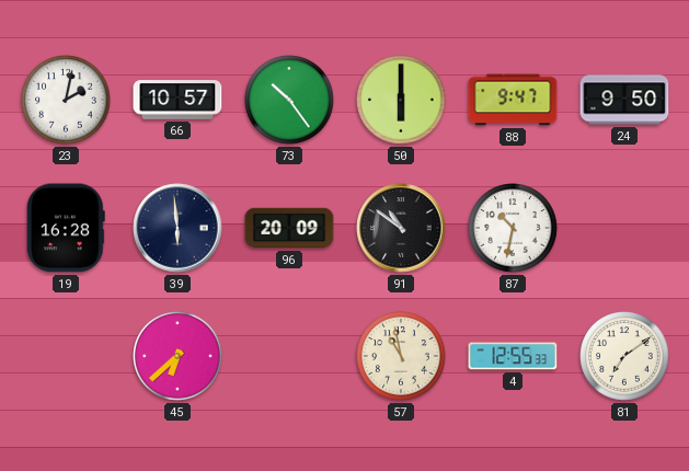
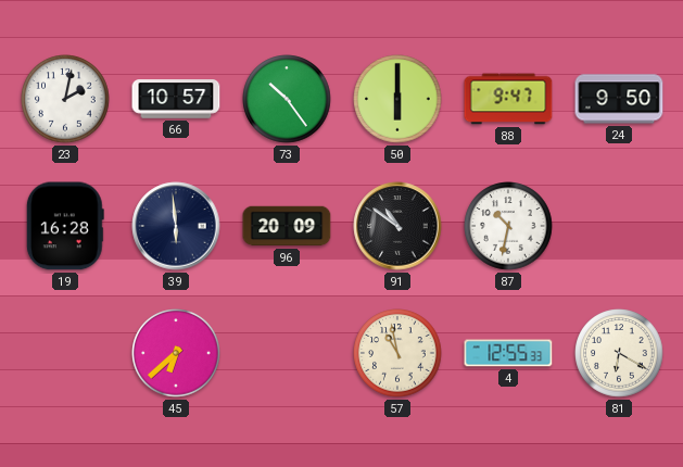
81: 7:09 -> 6:20 (619, 353)
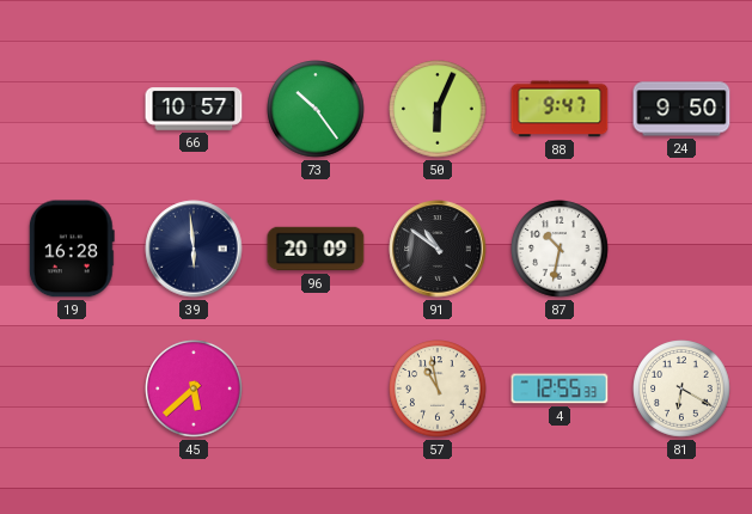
23: 2:02 -> none (65, 99)
50: 6:00 -> 6:04 (438, 109)
45: 6:38 -> 5:38 (194, 388)
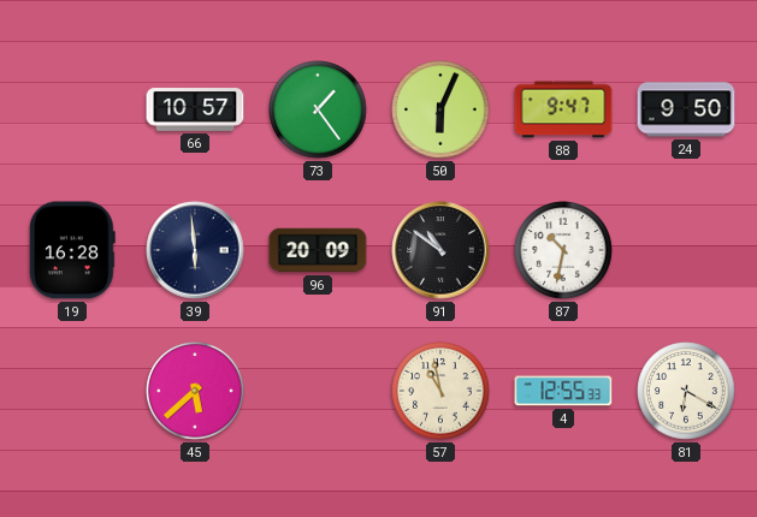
73: 10:24 -> 1:24 (318, 109)
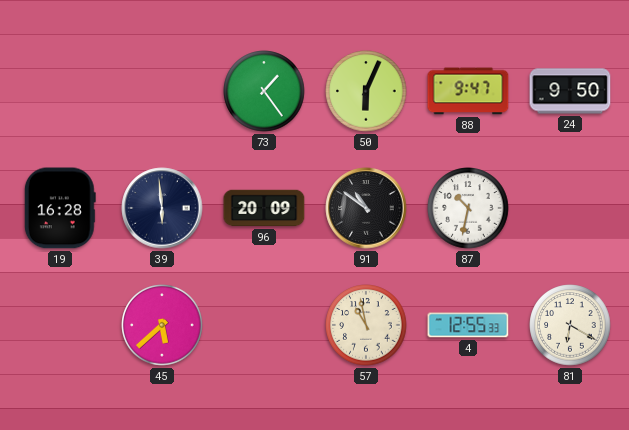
66: 10:57 -> none (195, 109)
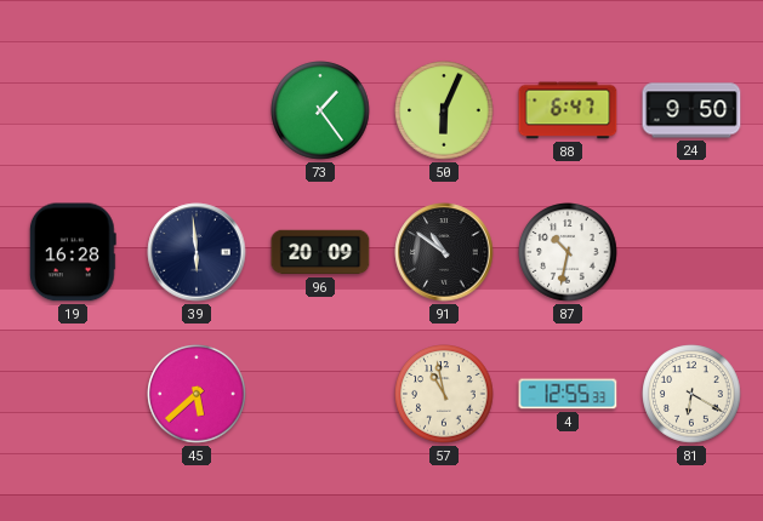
88: 9:47 -> 6:47 (568, 110)
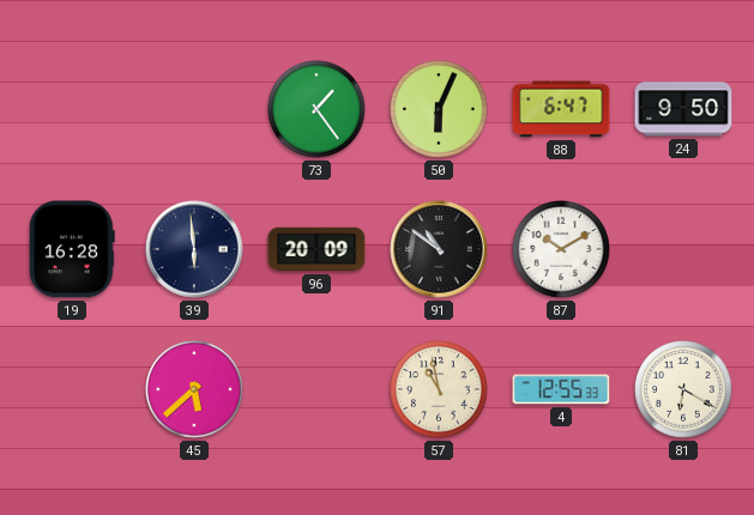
87: 10:32 -> 10:10 (561, 249)
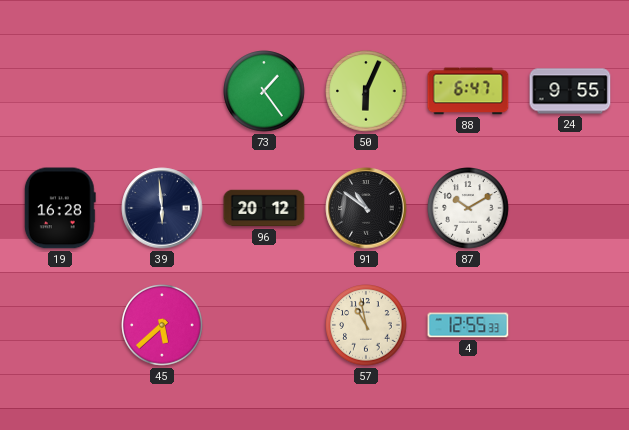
24: 9:50 -> 9:55 (570, 91)
96: 20:09 -> 20:12 (264, 208)
81: 6:20 -> none (683, 389)
